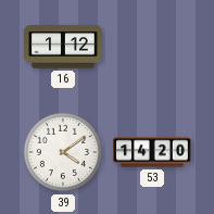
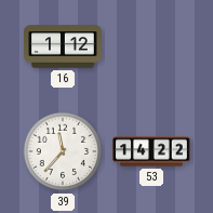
39: 4:09 -> 11:37 (63, 151)
53: 14:20 -> 14:22 (151, 151)
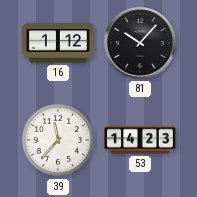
81: none -> 10:07 (140, 43)
53: 14:22 -> 14:23 (140, 140)
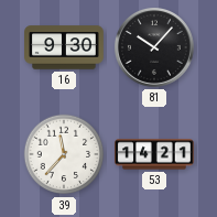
16: 1:12 -> 9:30 (64, 47)
53: 14:23 -> 14:21 (154, 154)
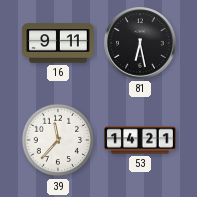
16: 9:30 -> 9:11 (58, 43)
81: 10:07 -> 6:28 (140, 43)
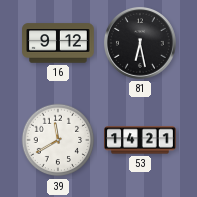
16: 9:11 -> 9:12 (58, 43)
39: 11:37 -> 11:40 (58, 140)
